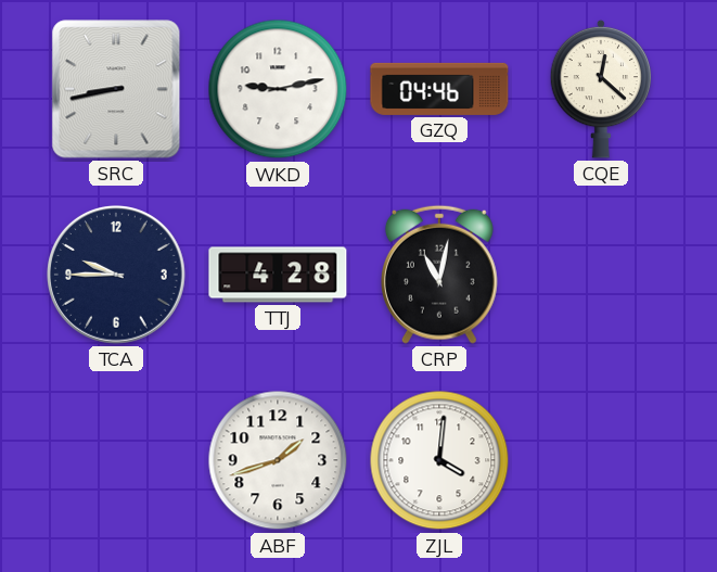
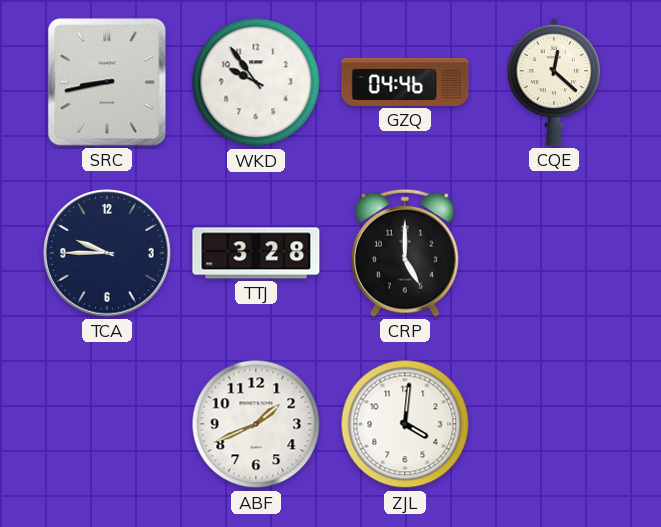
WKD: 9:13 -> 9:54 (256, 82)
TTJ: 4:28 -> 3:28 (256, 253)
CRP: 11:02 -> 5:00 (405, 253)
ABF: 1:42 -> 1:41 (256, 424)
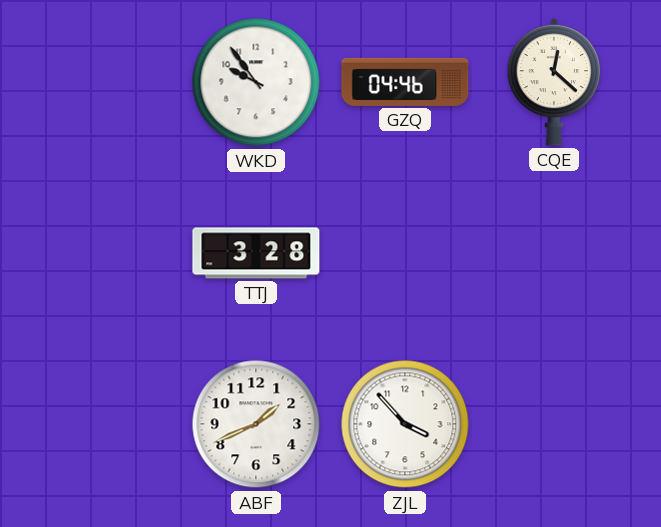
SRC: 8:43 -> none (107, 82)
TCA: 9:45 -> none (108, 254)
CRP: 5:00 -> none (405, 253)
ZJL: 4:01 -> 3:53 (405, 424)
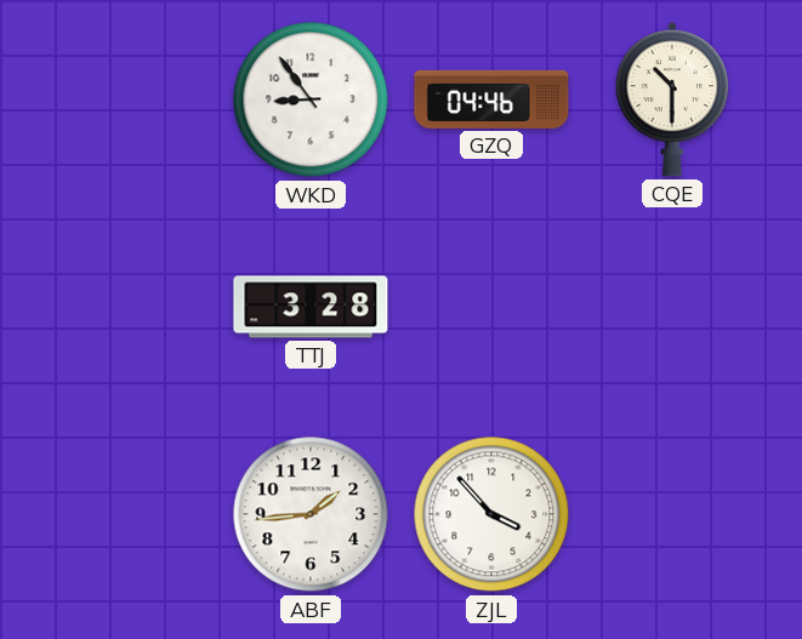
WKD: 9:54 -> 8:54 (311, 99)
CQE: 12:22 -> 10:30 (672, 99)
ABF: 1:41 -> 1:44 (311, 514)
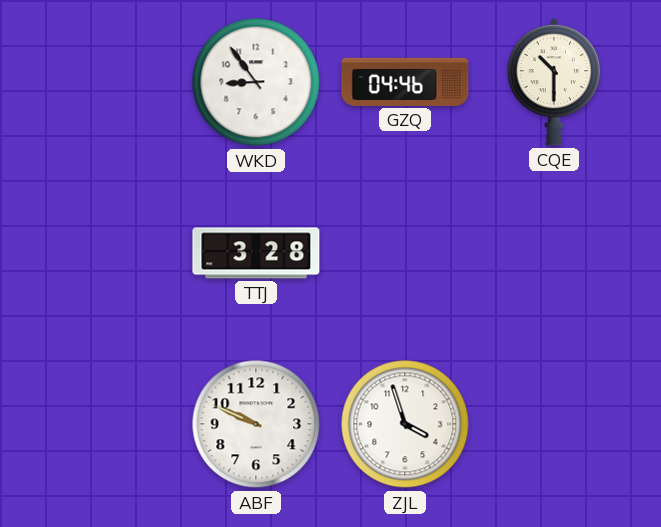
ABF: 1:44 -> 9:49 (256, 424)
ZJL: 3:53 -> 3:57 (405, 424)
